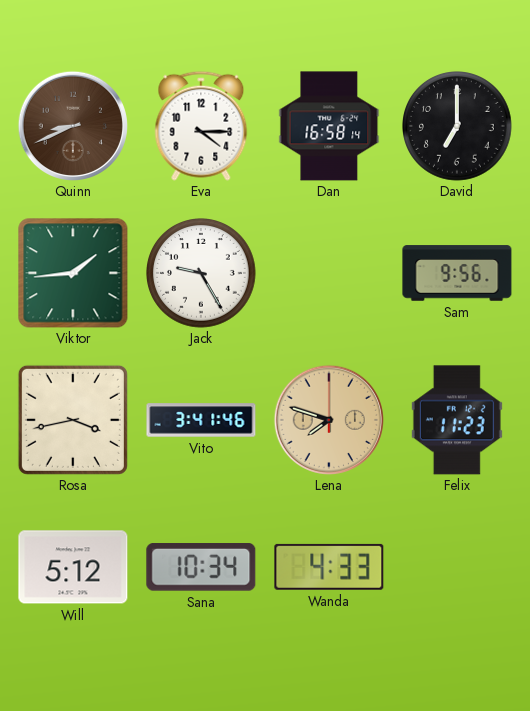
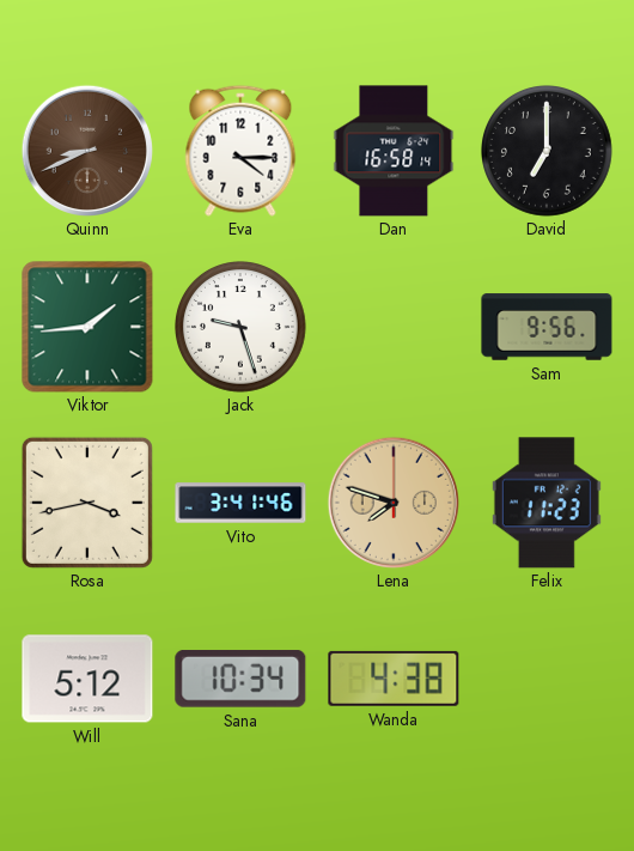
Jack: 9:25 -> 9:27 (242, 328)
Wanda: 4:33 -> 4:38 (394, 679)
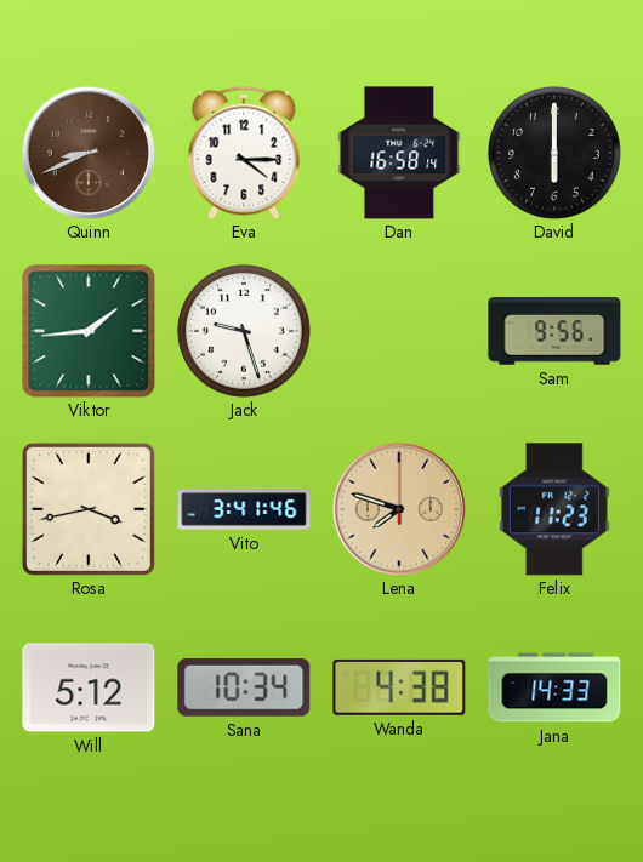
David: 7:00 -> 6:00 (556, 154)
Jana: none -> 14:33 (554, 687)
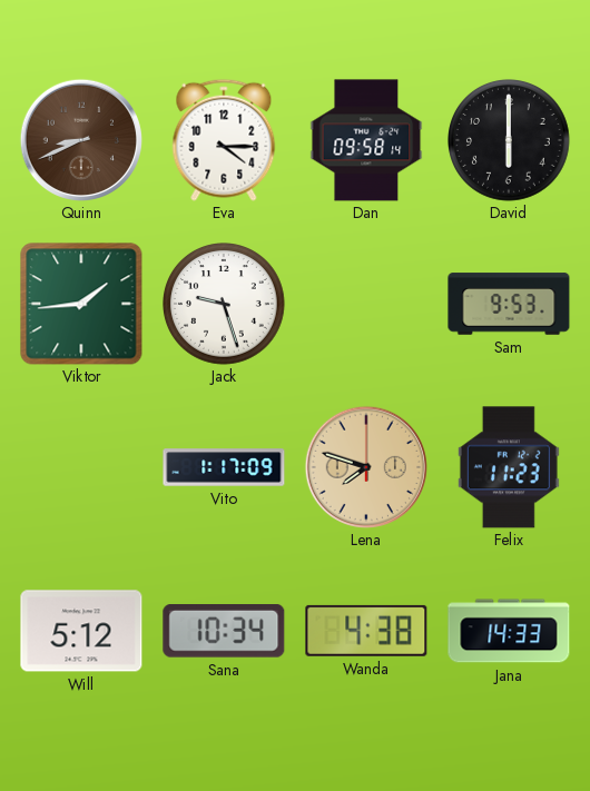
Dan: 16:58 -> 09:58 (366, 140)
Sam: 9:56 -> 9:53 (509, 304)
Rosa: 3:43 -> none (89, 509)
Vito: 3:41 -> 1:17 (224, 467)
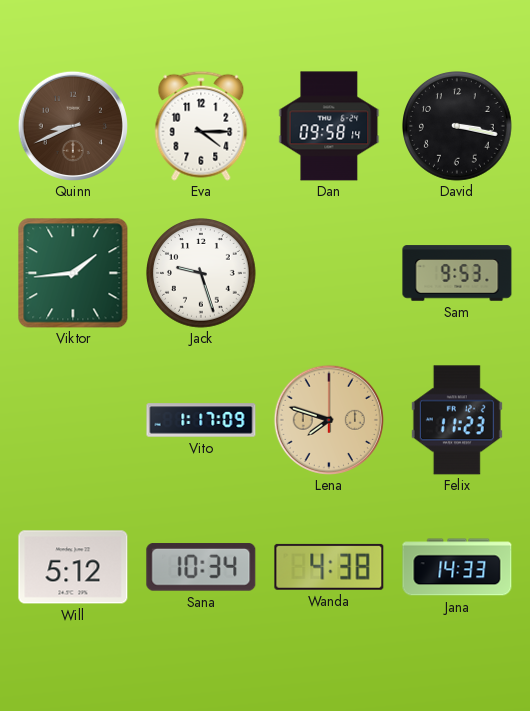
David: 6:00 -> 3:17 (458, 127)
